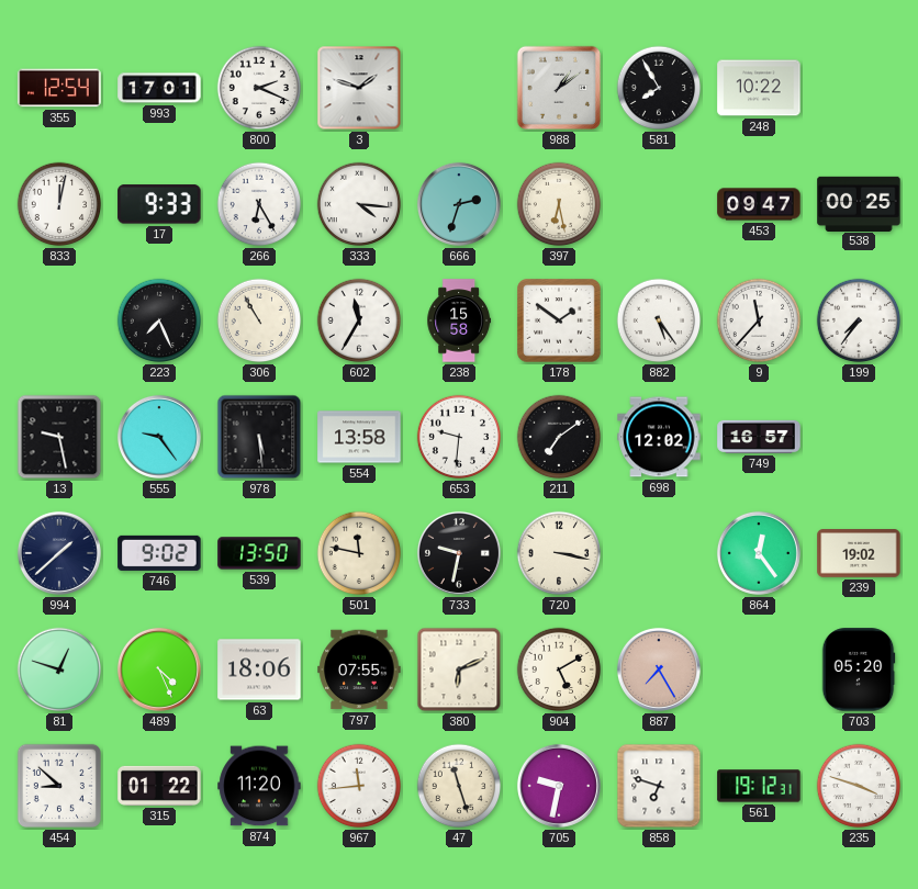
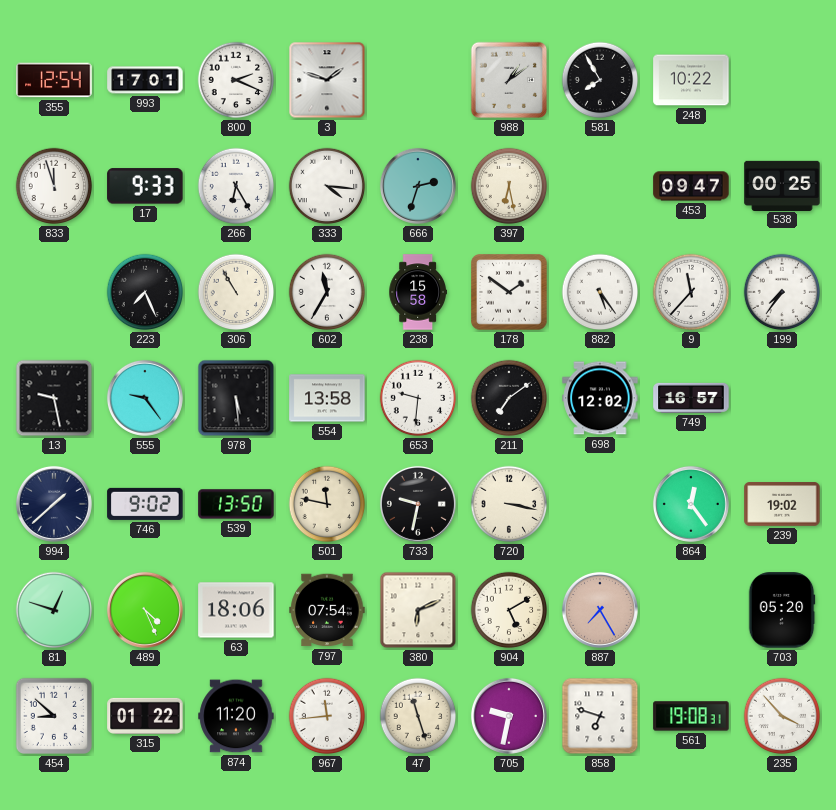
833: 12:02 -> 11:57 (54, 186)
797: 07:55 -> 07:54 (327, 610)
561: 19:12 -> 19:08 (691, 716)
235: 3:48 -> 3:53 (782, 716)
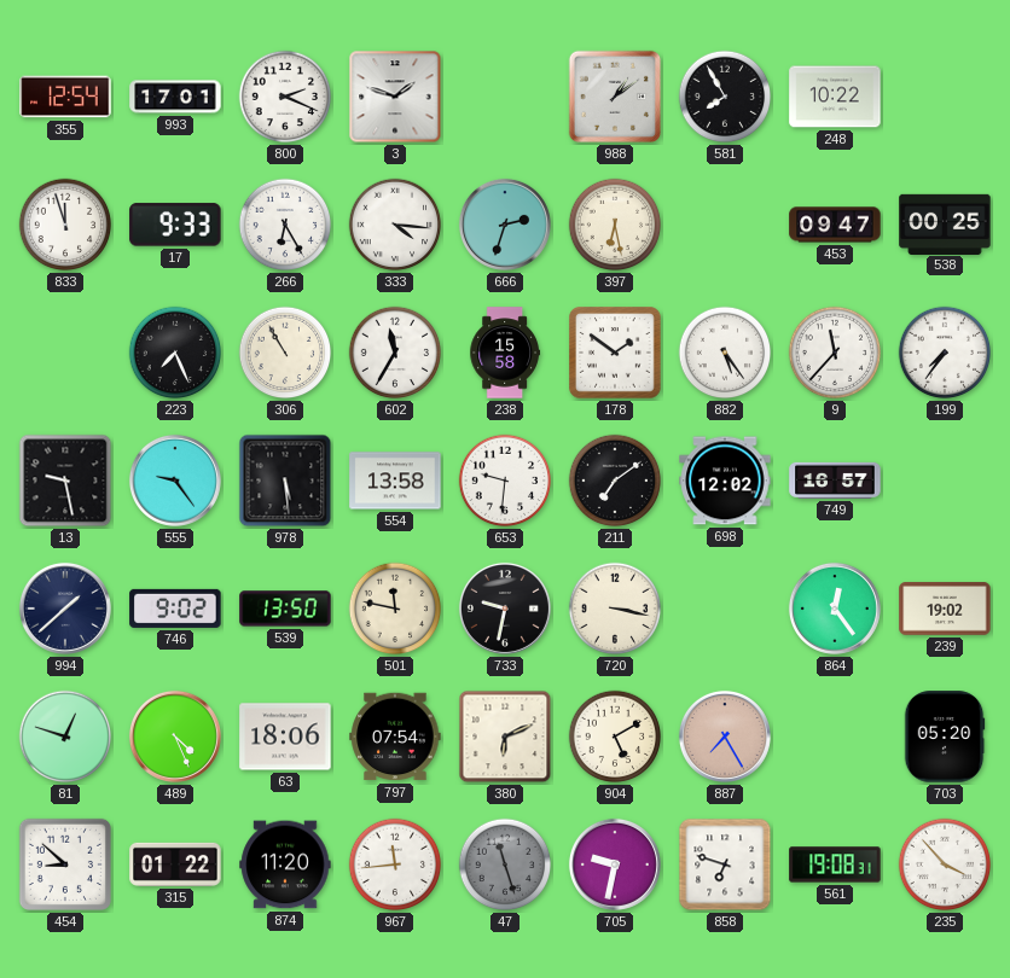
47 dial: cream -> grey (505, 865)
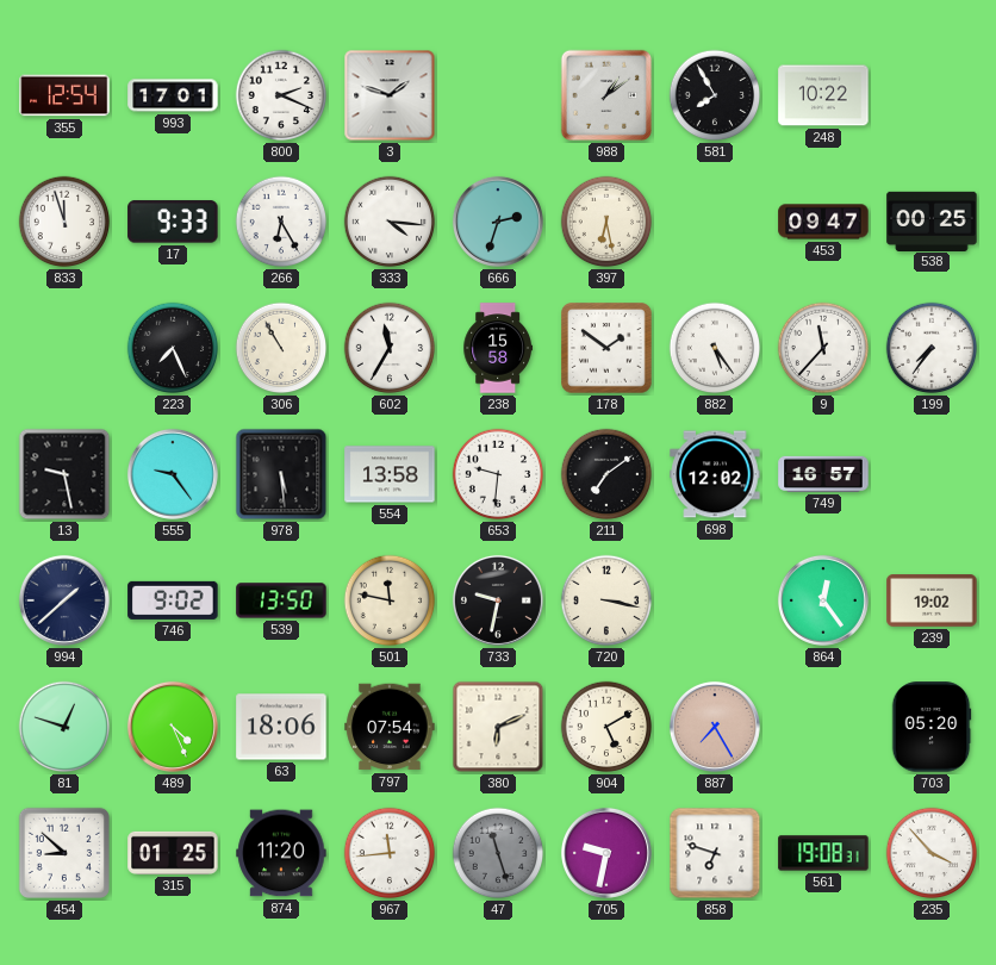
315: 01:22 -> 01:25 (173, 853)
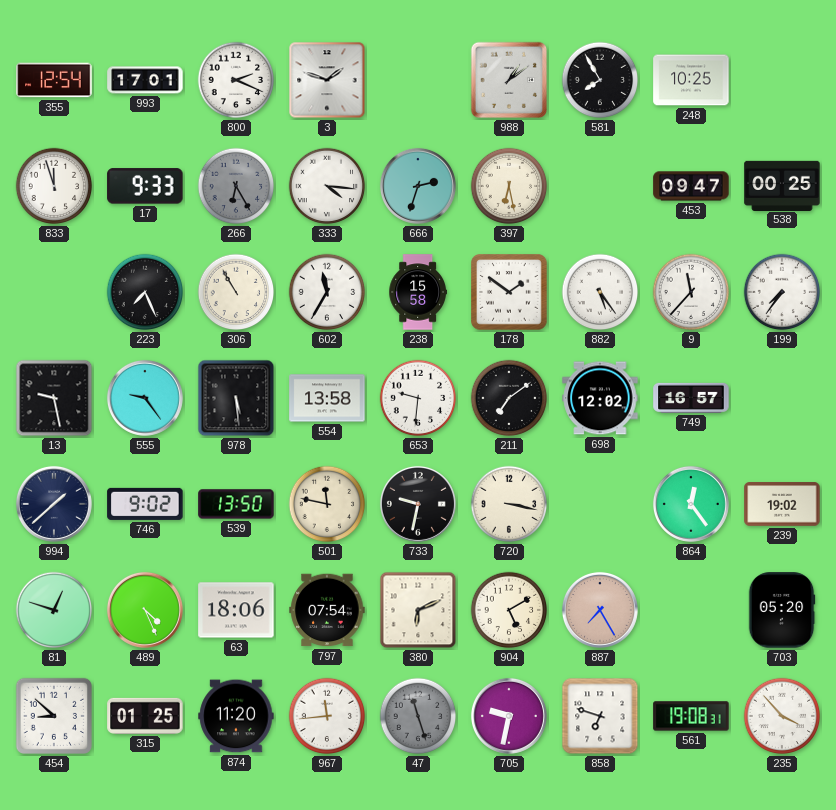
248: 10:22 -> 10:25 (691, 80)
266 dial: white -> grey (236, 186)
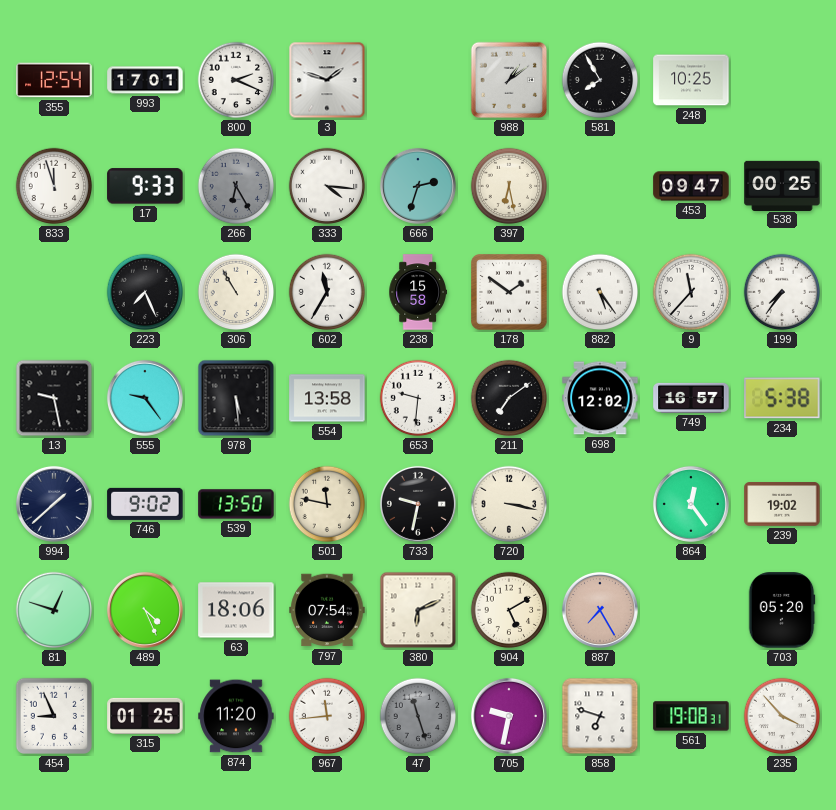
234: none -> 5:38 (782, 398)
454: 8:52 -> 8:56 (54, 716)
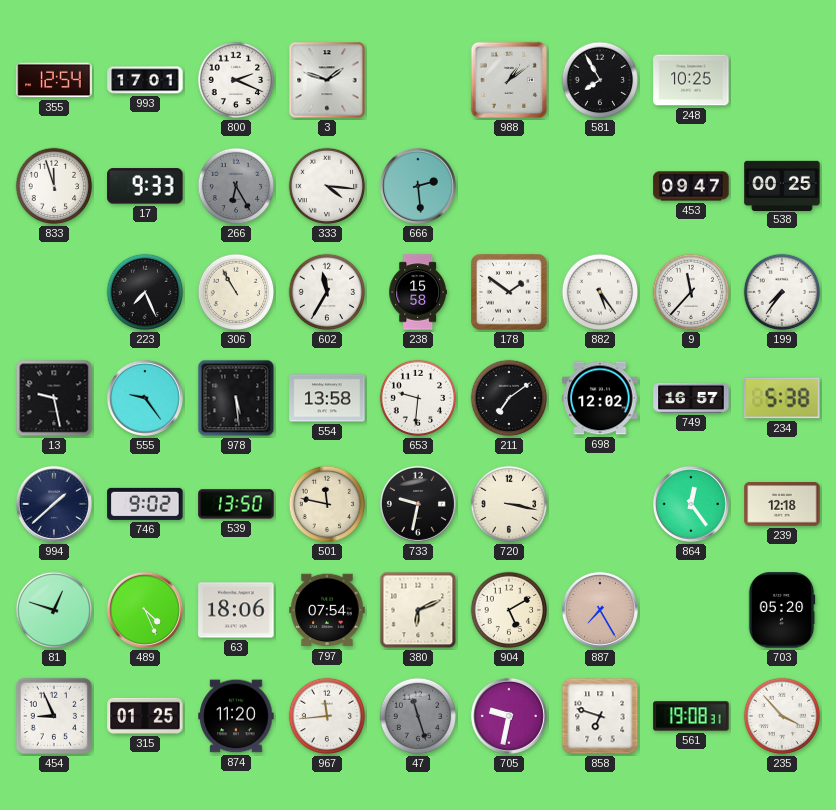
666: 2:33 -> 2:29 (418, 186)
397: 6:28 -> none (509, 186)
239: 19:02 -> 12:18 (782, 504)
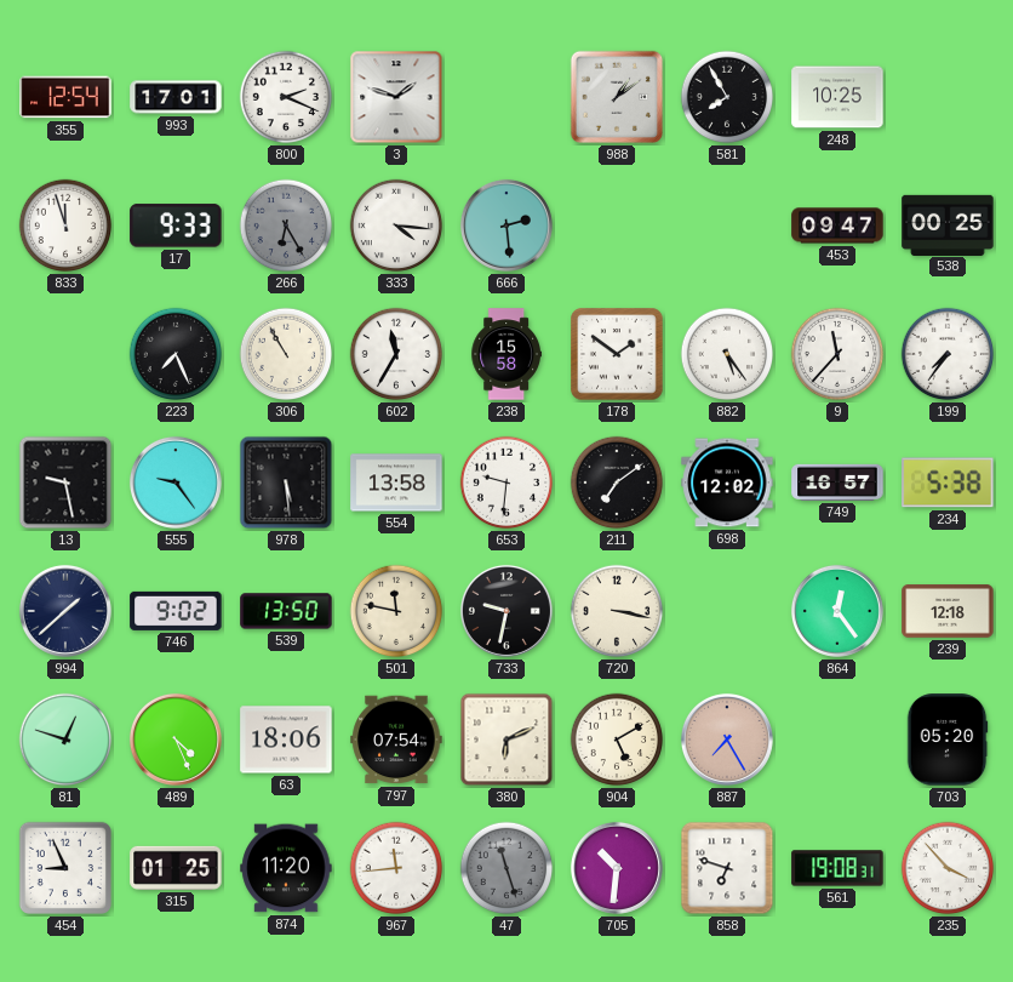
705: 9:32 -> 10:31 (617, 868)
